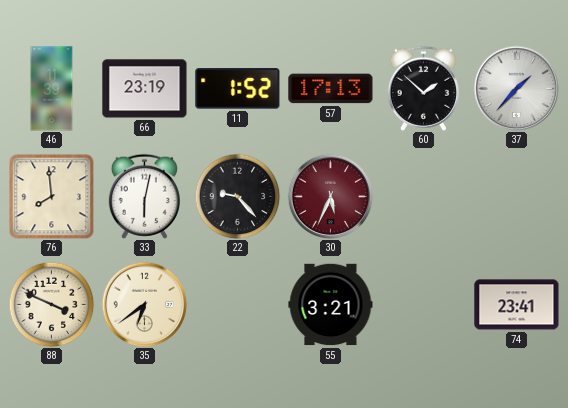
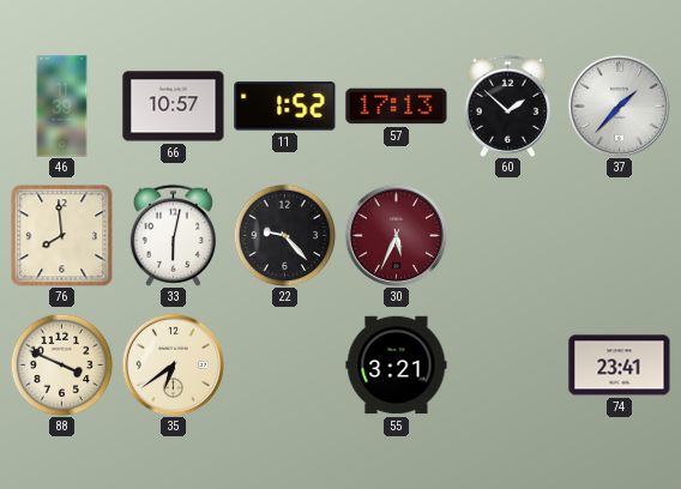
66: 23:19 -> 10:57 (174, 107)
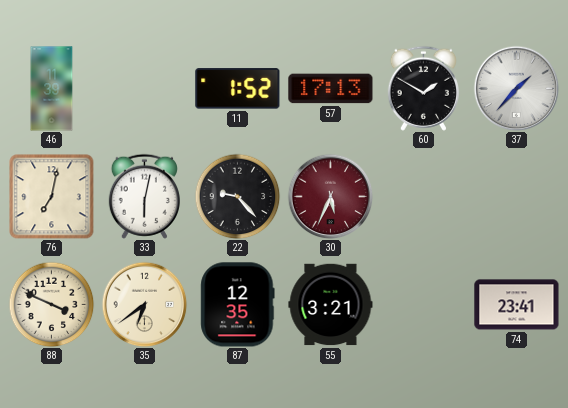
66: 10:57 -> none (174, 107)
60: 1:52 -> 1:50 (423, 88)
76: 7:59 -> 7:02 (52, 197)
87: none -> 12:35 (238, 305)
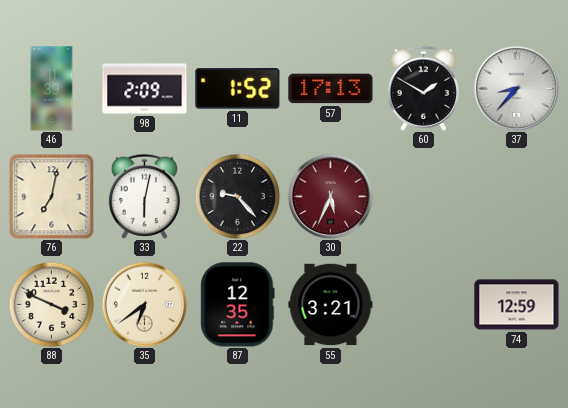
98: none -> 2:09 (145, 89)
37: 1:37 -> 8:37 (516, 88)
74: 23:41 -> 12:59 (517, 305)
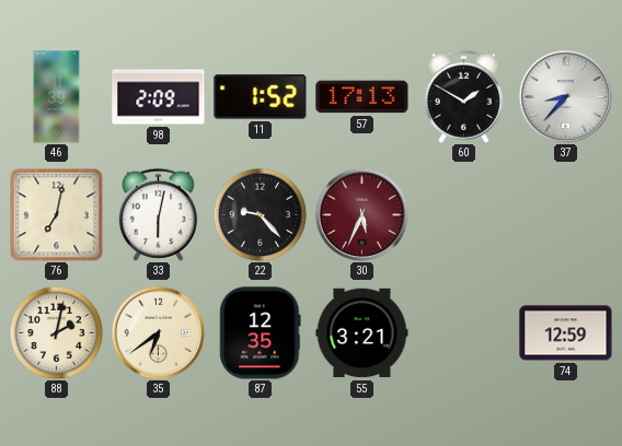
88: 3:49 -> 2:02 (56, 332)
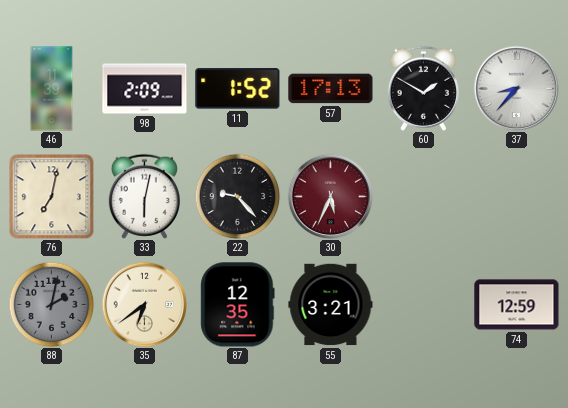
88 dial: cream -> grey (51, 304)
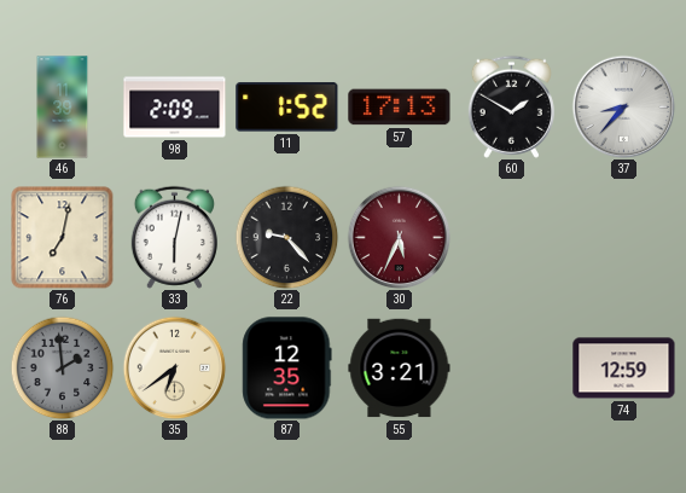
88: 2:02 -> 1:59 (62, 367)
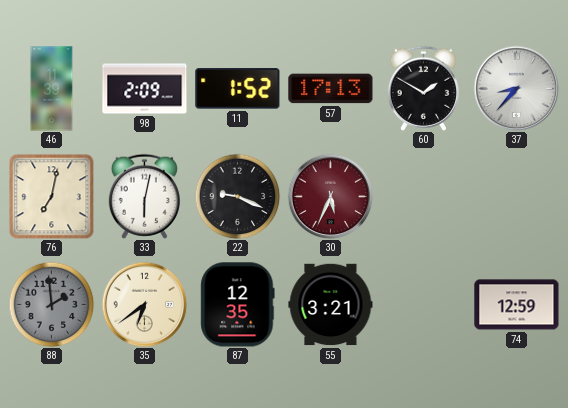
22: 9:23 -> 9:19 (237, 196)
